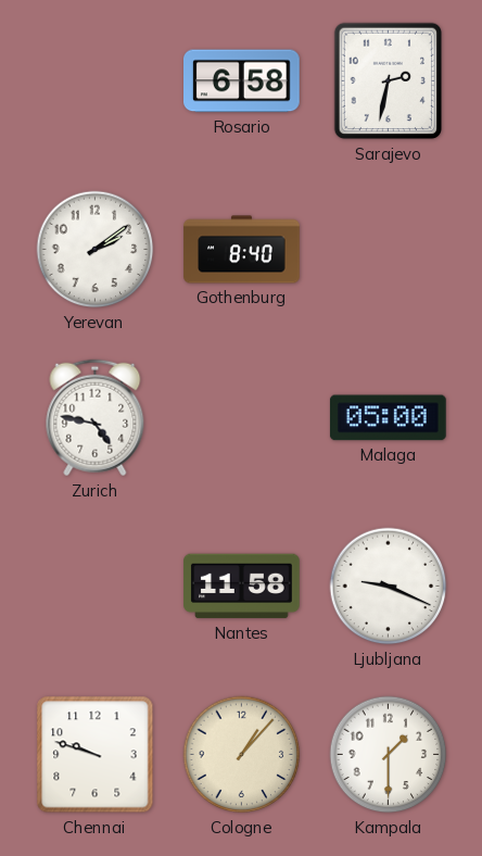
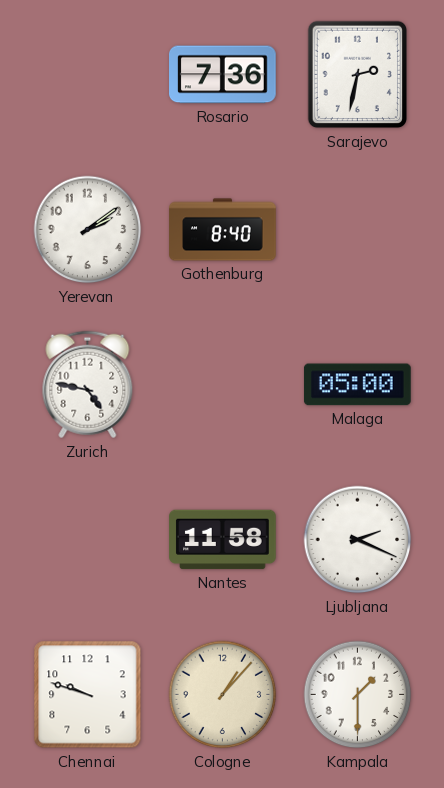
Rosario: 6:58 -> 7:36 (223, 75)
Ljubljana: 9:19 -> 2:19 (358, 540)
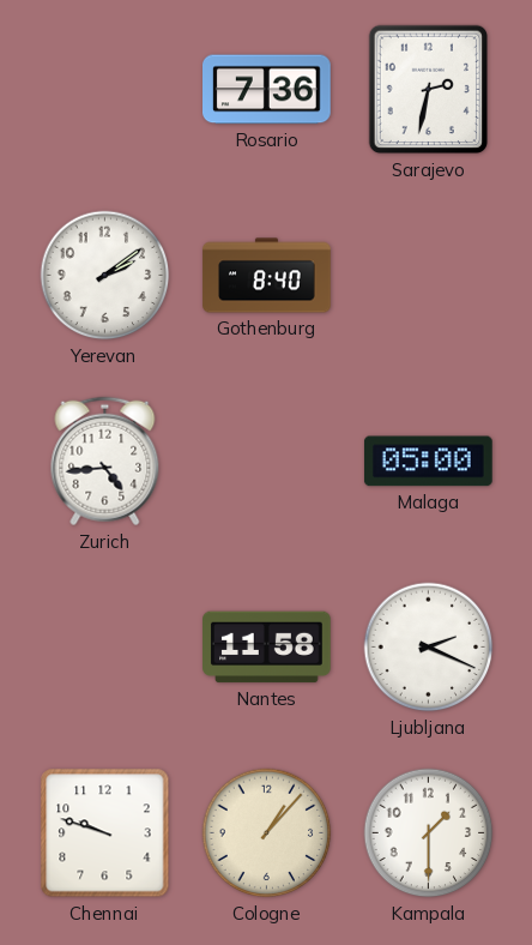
Zurich: 4:47 -> 4:44 (105, 462)
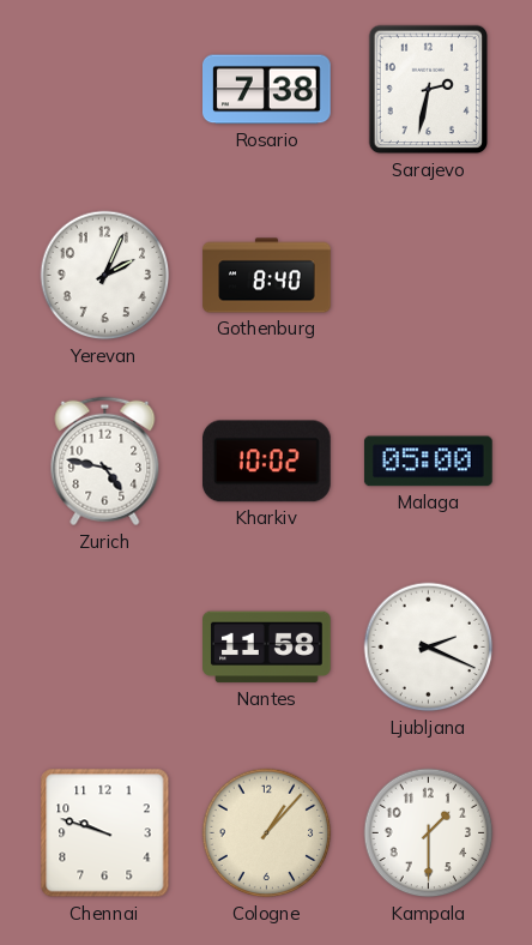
Rosario: 7:36 -> 7:38 (267, 90)
Yerevan: 2:09 -> 2:04 (105, 276)
Zurich: 4:44 -> 4:47 (105, 462)
Kharkiv: none -> 10:02 (266, 462)
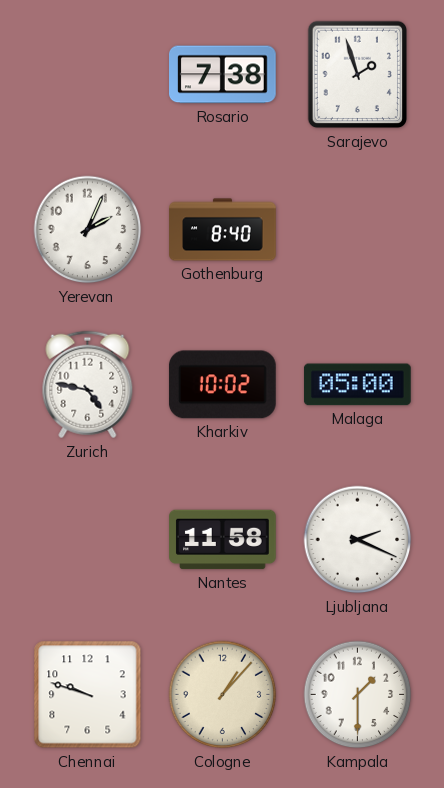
Sarajevo: 2:32 -> 1:57 (357, 75)
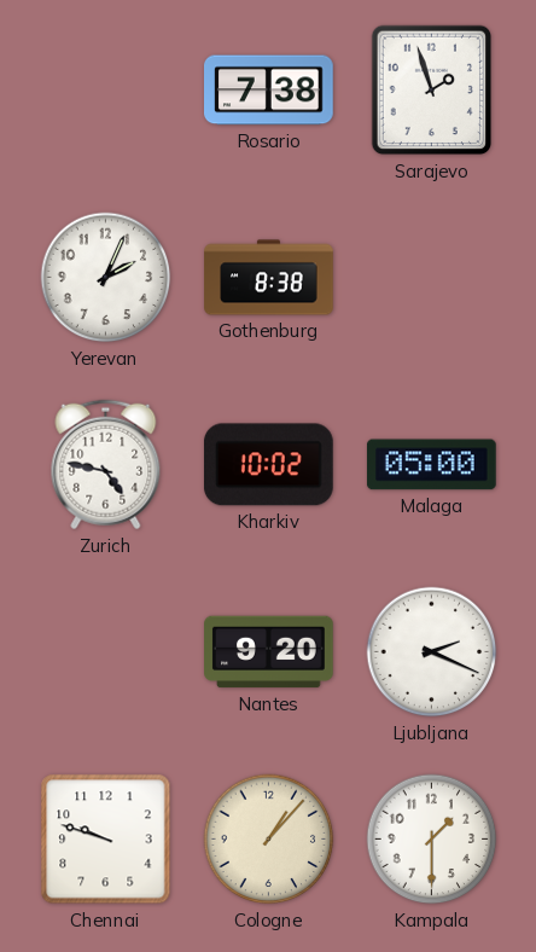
Gothenburg: 8:40 -> 8:38 (269, 278)
Nantes: 11:58 -> 9:20 (269, 652)
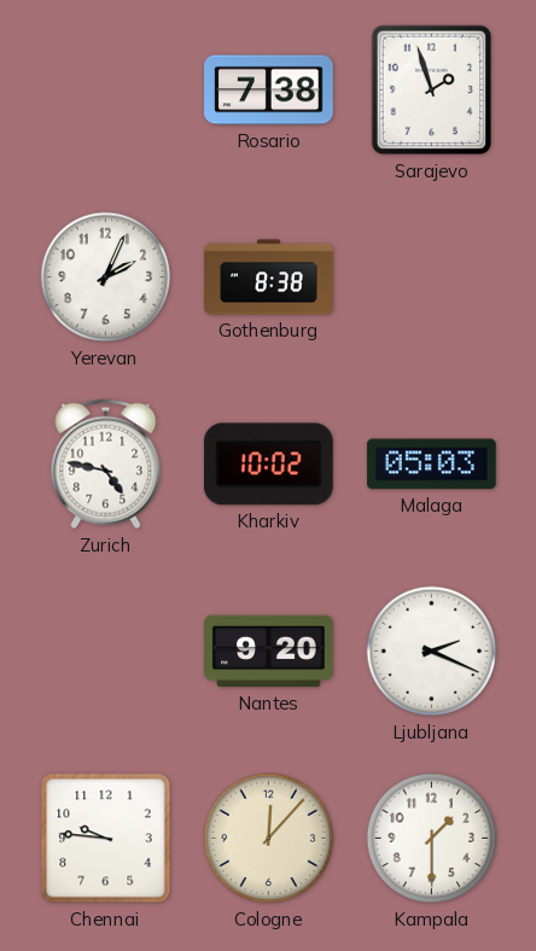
Malaga: 05:00 -> 05:03 (432, 465)
Chennai: 9:48 -> 9:46 (106, 839)
Cologne: 1:07 -> 12:07 (269, 839)
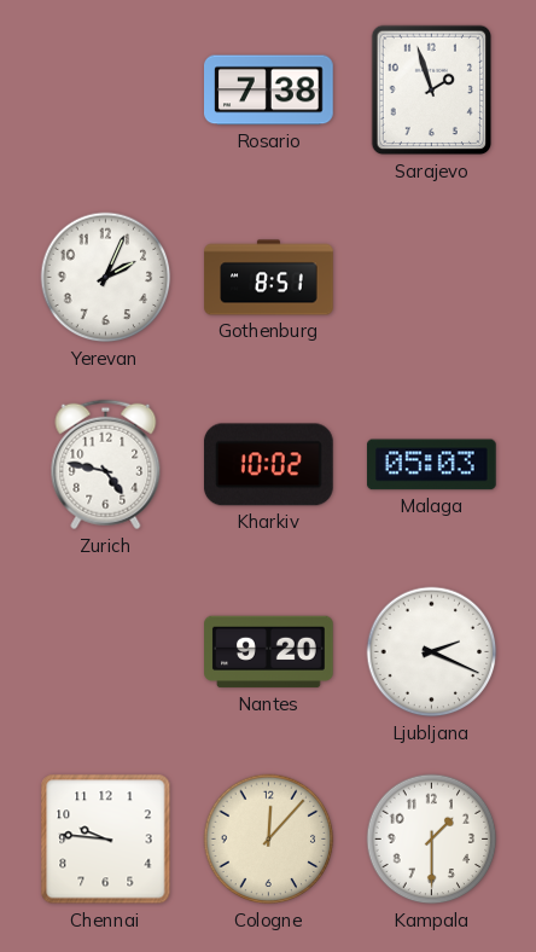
Gothenburg: 8:38 -> 8:51 (269, 278)
